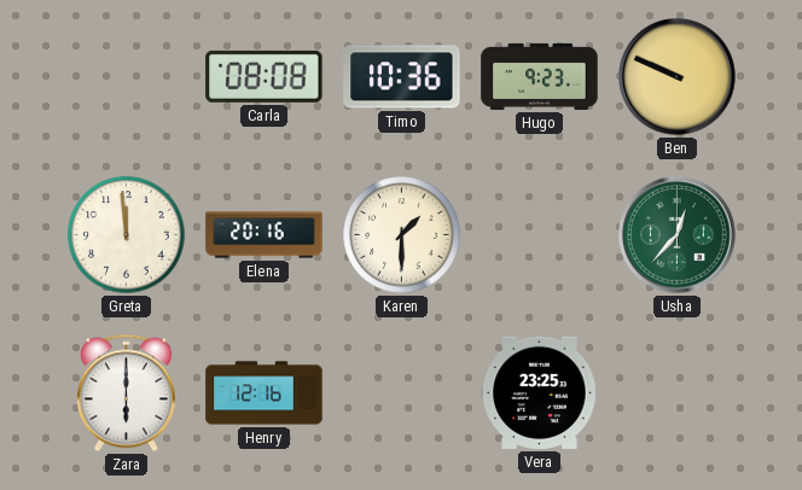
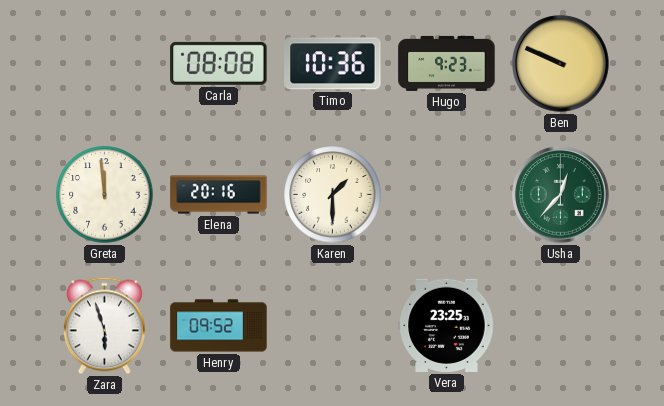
Zara: 6:00 -> 5:57 (104, 326)
Henry: 12:16 -> 09:52 (219, 326)
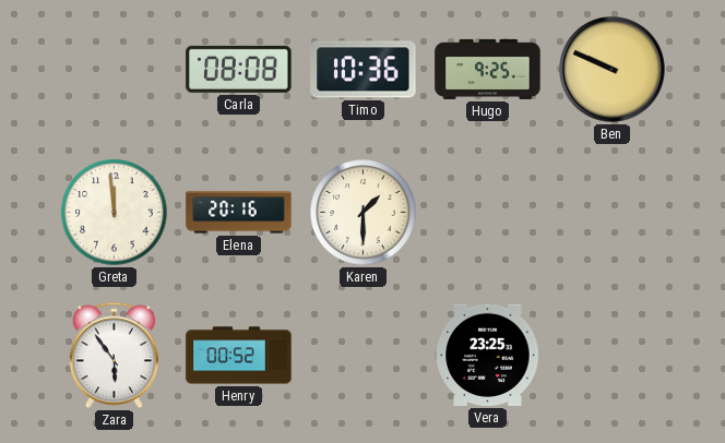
Hugo: 9:23 -> 9:25 (488, 69)
Usha: 12:37 -> none (561, 195)
Zara: 5:57 -> 5:54 (114, 356)
Henry: 09:52 -> 00:52 (239, 356)
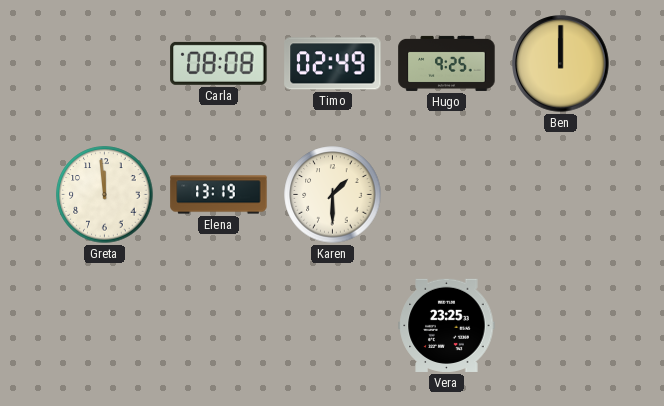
Timo: 10:36 -> 02:49 (333, 64)
Ben: 9:49 -> 12:00 (561, 64)
Elena: 20:16 -> 13:19 (219, 195)
Zara: 5:54 -> none (114, 356)
Henry: 00:52 -> none (239, 356)
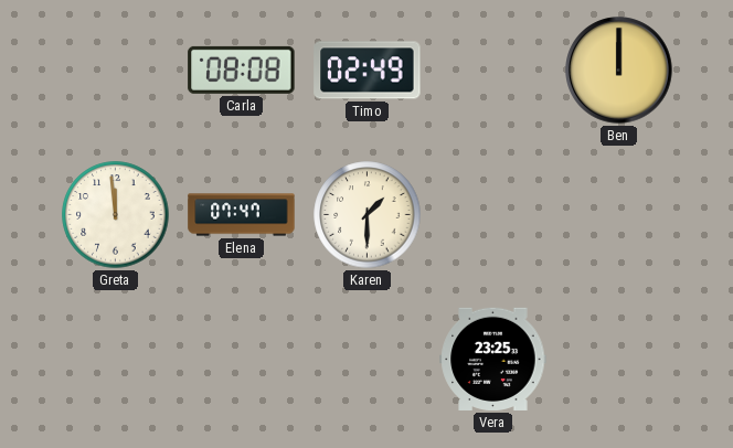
Hugo: 9:25 -> none (447, 63)
Elena: 13:19 -> 07:47 (242, 215)
